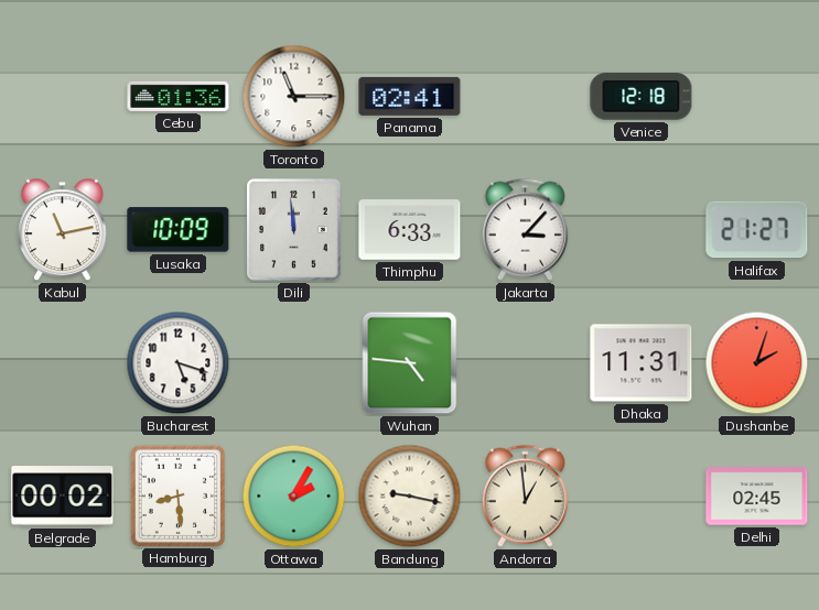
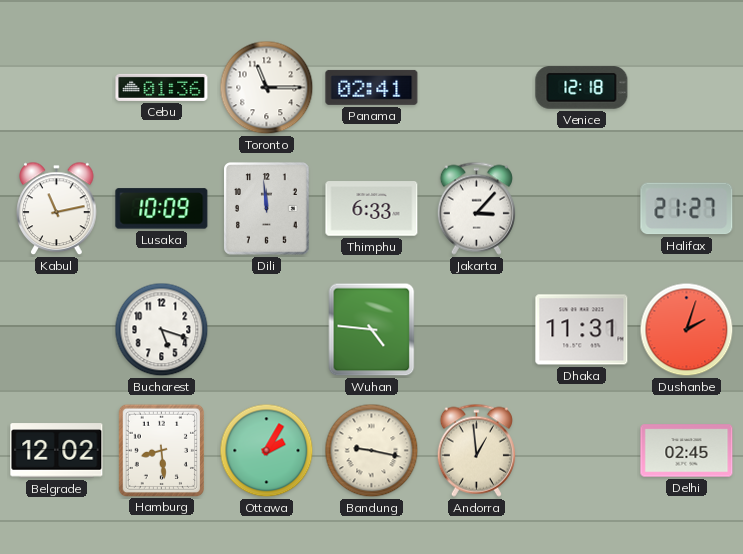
Belgrade: 00:02 -> 12:02 (57, 451)
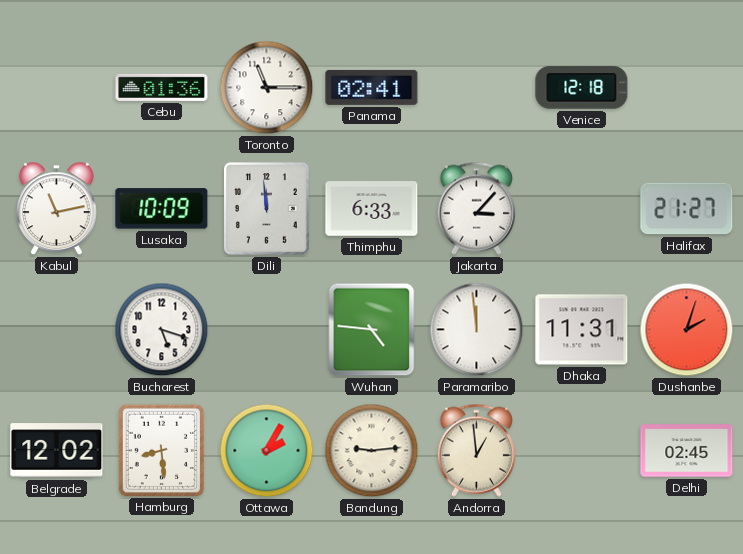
Paramaribo: none -> 11:59 (477, 330)
Bandung: 9:17 -> 9:14 (372, 451)
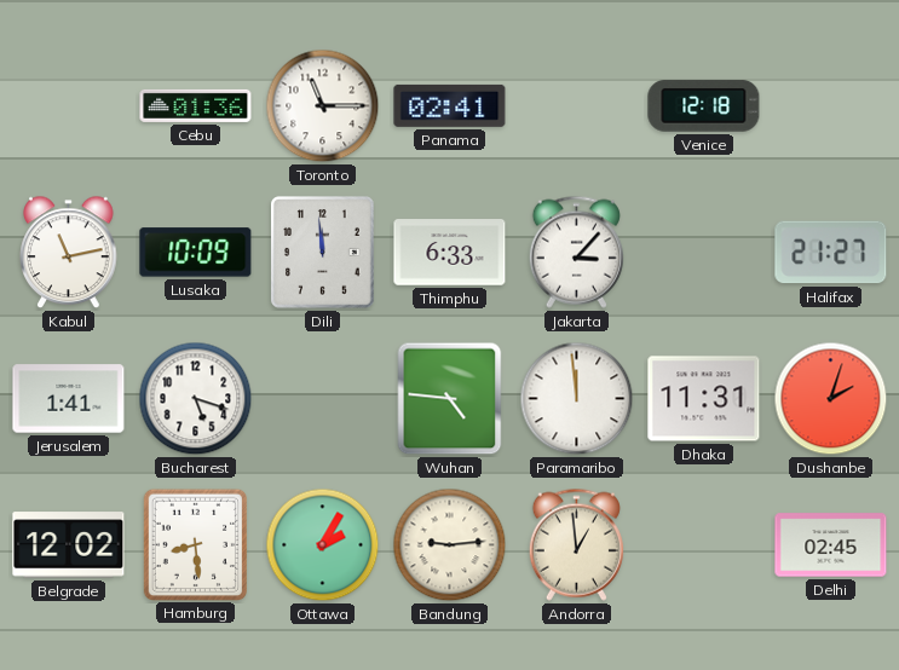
Jerusalem: none -> 1:41 (69, 399)
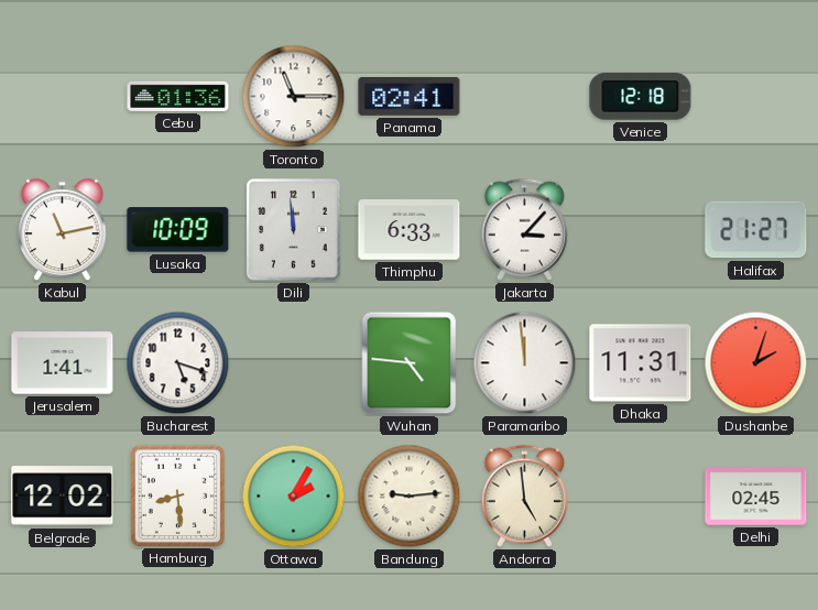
Andorra: 12:59 -> 4:59 (524, 495)
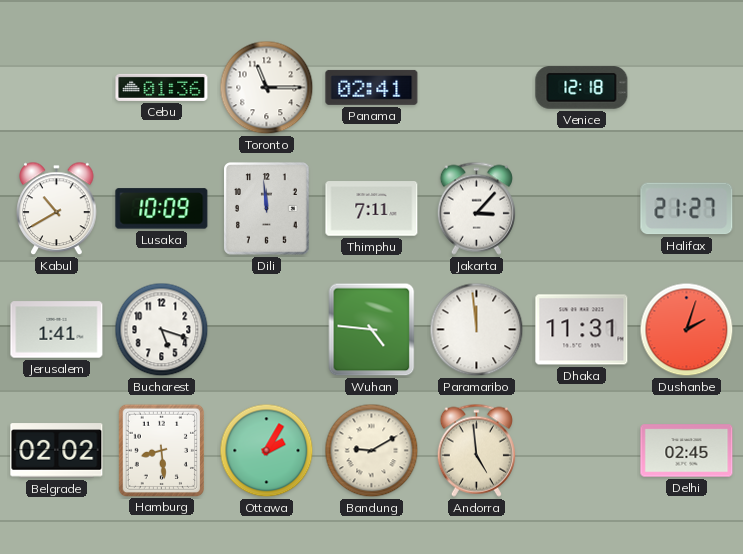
Kabul: 11:13 -> 10:40 (57, 209)
Thimphu: 6:33 -> 7:11 (372, 209)
Belgrade: 12:02 -> 02:02 (57, 451)
Bandung: 9:14 -> 9:10 (372, 451)
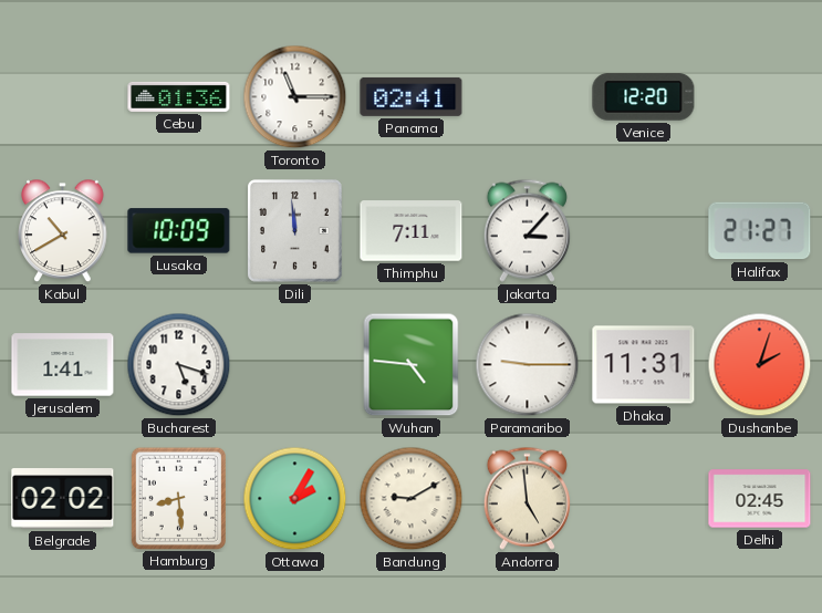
Venice: 12:18 -> 12:20 (644, 97)
Paramaribo: 11:59 -> 9:15 (528, 365)
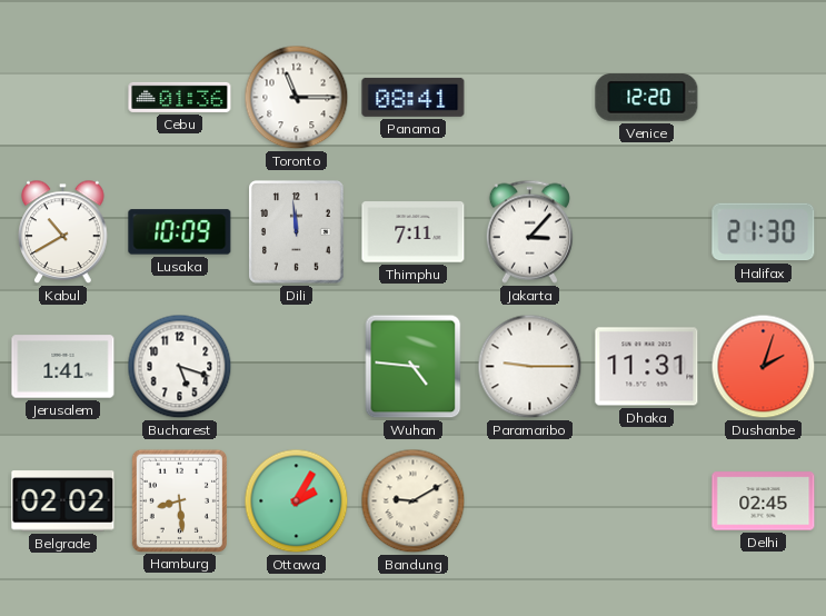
Panama: 02:41 -> 08:41 (414, 97)
Halifax: 21:27 -> 21:30 (764, 232)
Andorra: 4:59 -> none (527, 498)
